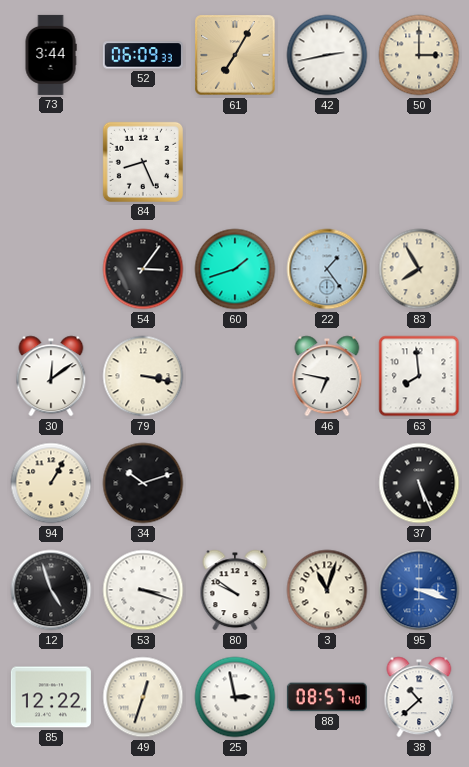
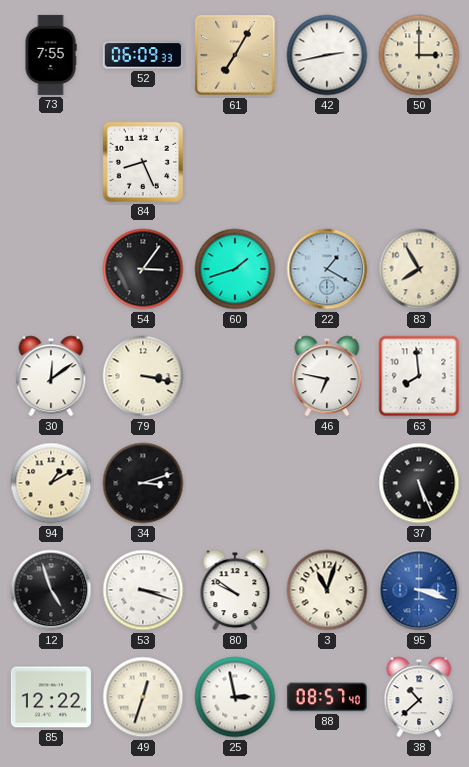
73: 3:44 -> 7:55 (51, 55)
22: 1:24 -> 1:20 (327, 269)
94: 1:05 -> 1:10 (51, 483)
34: 10:12 -> 3:12 (143, 483)
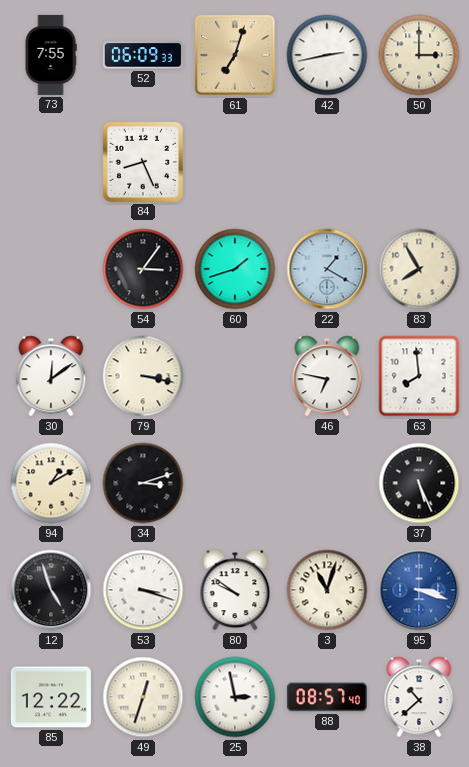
61: 7:05 -> 7:03 (235, 55)
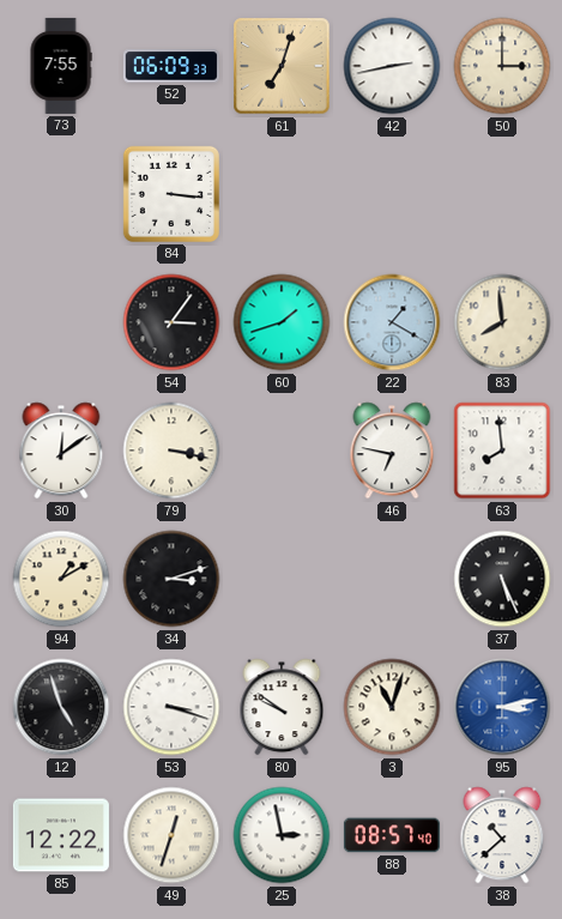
84: 8:26 -> 3:16 (171, 194)
83: 7:55 -> 7:59 (502, 322)
95: 3:18 -> 3:13 (502, 707)
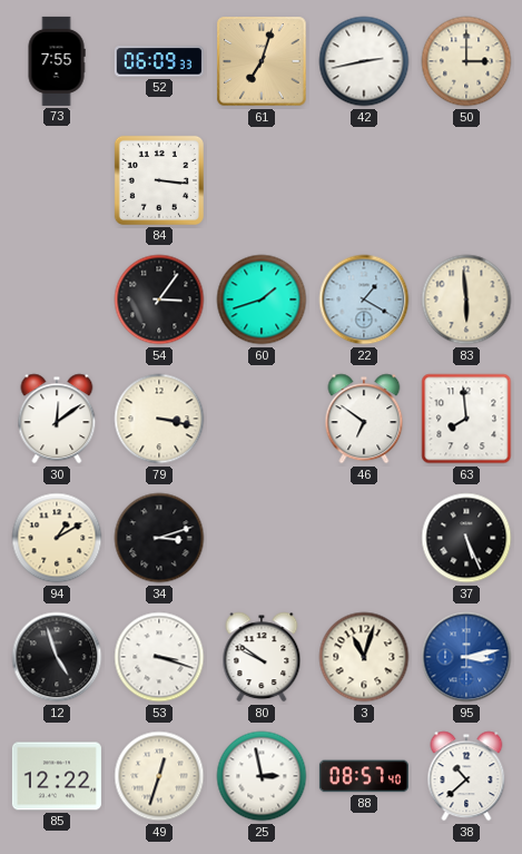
83: 7:59 -> 5:59 (466, 300)
46: 6:47 -> 6:51 (364, 419)
